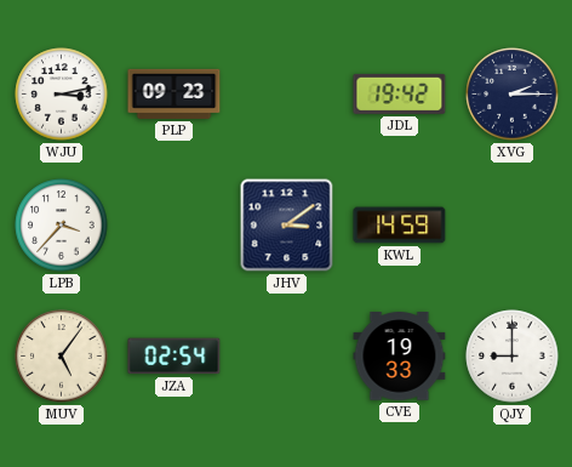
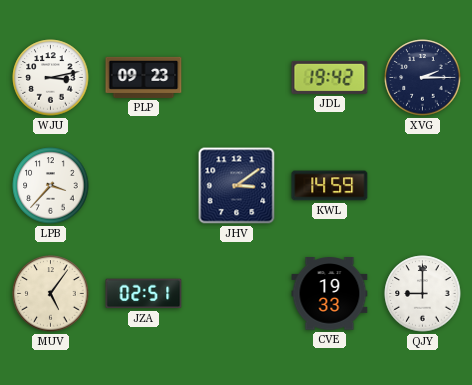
JZA: 02:54 -> 02:51 (144, 294)
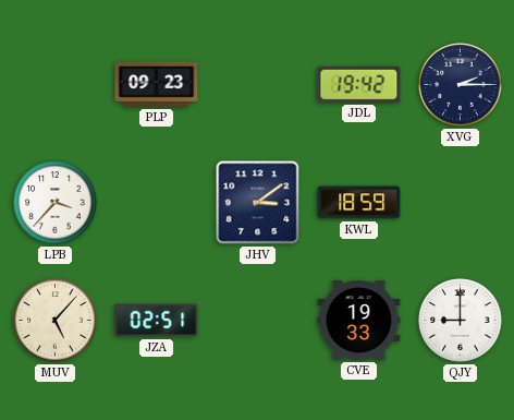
WJU: 3:13 -> none (51, 78)
KWL: 14:59 -> 18:59 (359, 203)
MUV: 5:06 -> 5:07 (56, 321)
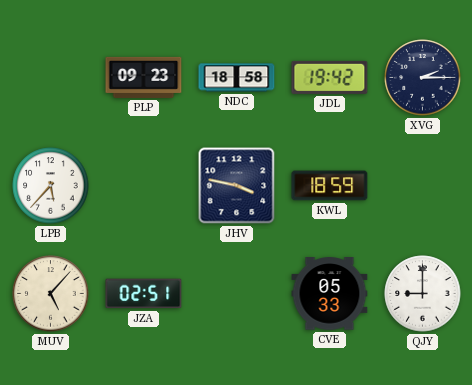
NDC: none -> 18:58 (237, 78)
LPB: 3:37 -> 5:37 (51, 186)
JHV: 3:09 -> 3:47 (237, 186)
CVE: 19:33 -> 05:33 (330, 294)
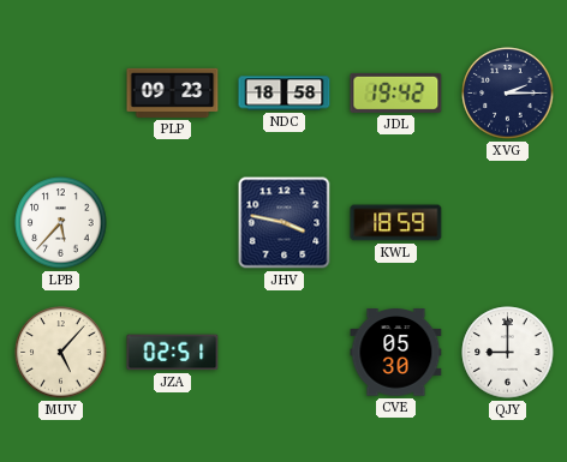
CVE: 05:33 -> 05:30 (396, 353)
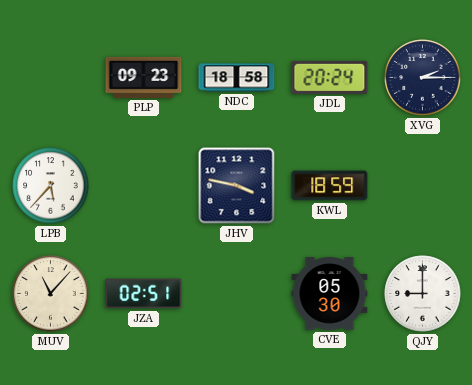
JDL: 19:42 -> 20:24 (330, 77)
MUV: 5:07 -> 11:07 (51, 294)
